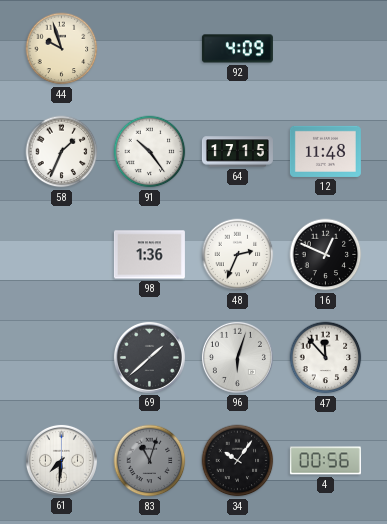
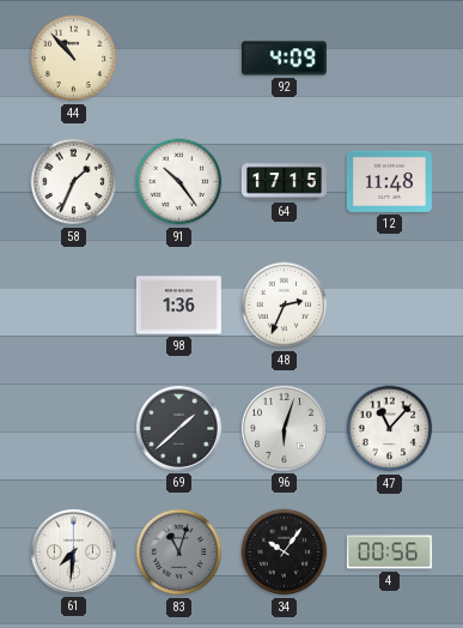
44: 9:57 -> 10:53 (74, 59)
16: 12:49 -> none (326, 255)
47: 11:53 -> 11:07 (390, 429)
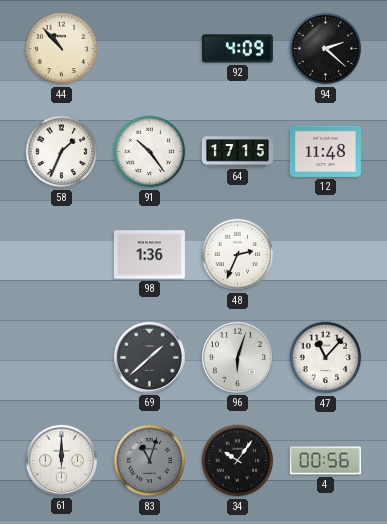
94: none -> 2:22 (326, 49)
61: 7:31 -> 12:00 (61, 460)
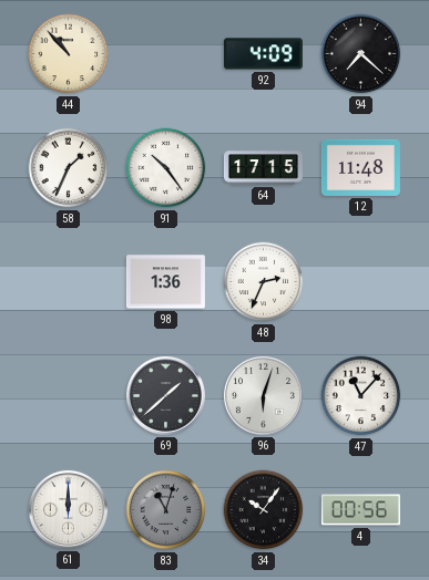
94: 2:22 -> 7:22 (361, 54)
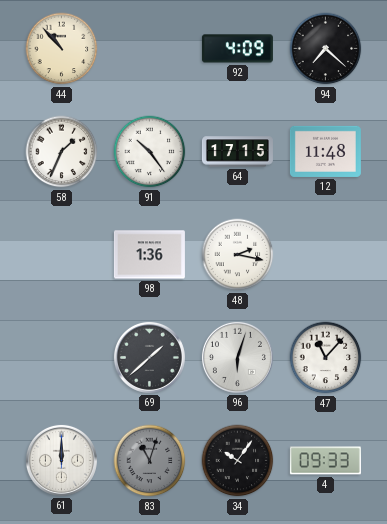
48: 2:34 -> 2:17 (238, 255)
4: 00:56 -> 09:33 (325, 461)
